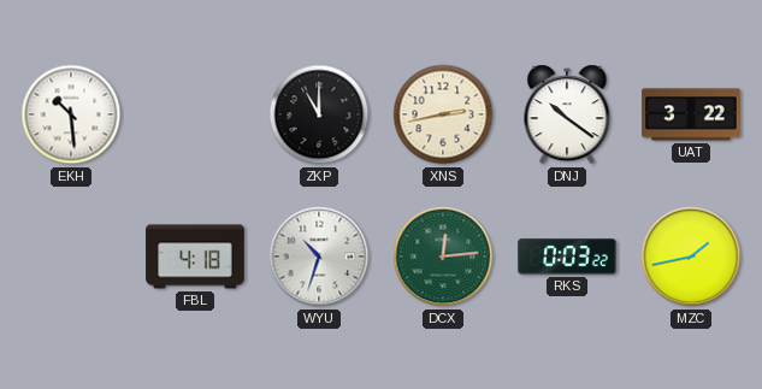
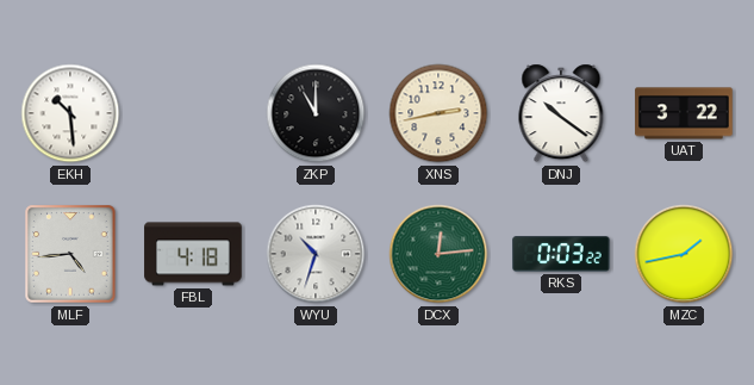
MLF: none -> 4:44 (70, 254)
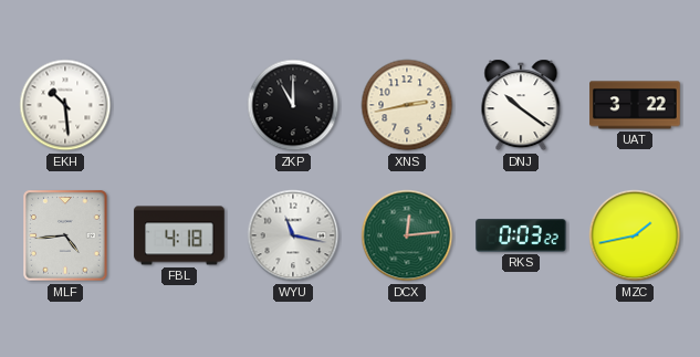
WYU: 10:33 -> 11:17 (293, 235)
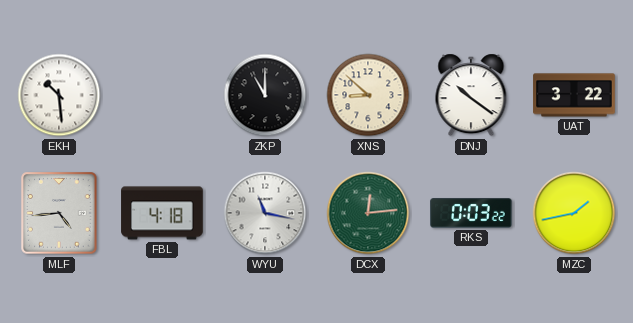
XNS: 2:43 -> 8:52 (368, 95)
